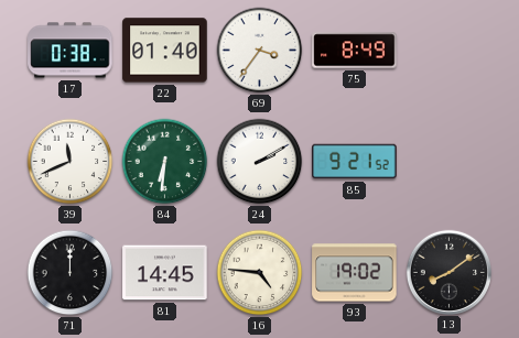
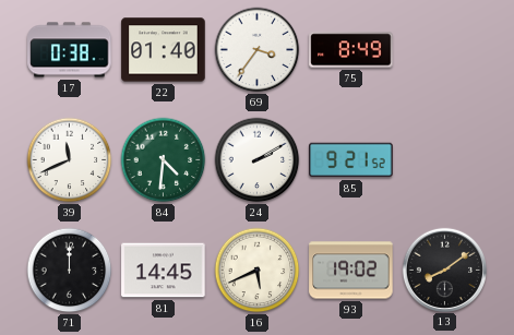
84: 6:31 -> 4:31 (164, 160)
16: 4:46 -> 5:41 (258, 271)
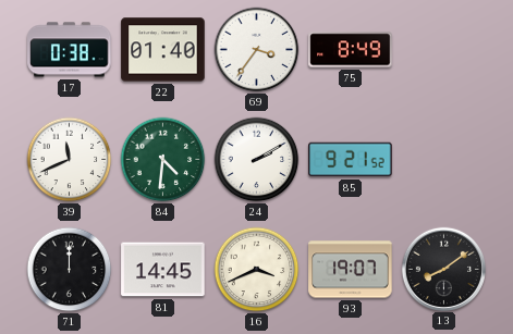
16: 5:41 -> 3:41 (257, 270)
93: 19:02 -> 19:07 (351, 270)
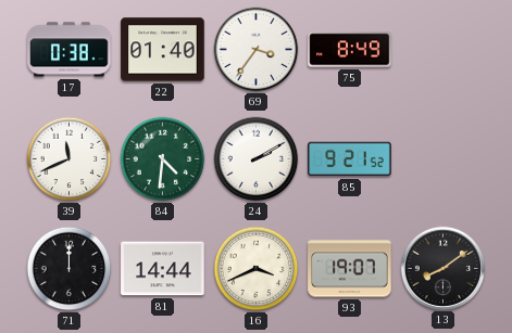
81: 14:45 -> 14:44 (163, 269)
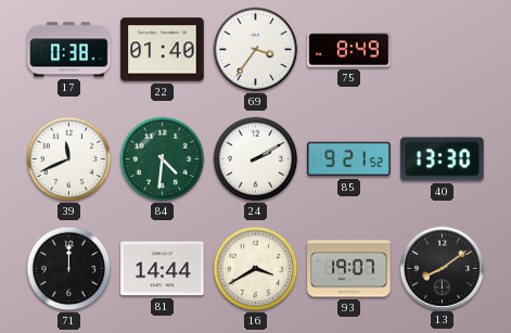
40: none -> 13:30 (443, 159)
16: 3:41 -> 3:40 (256, 269)
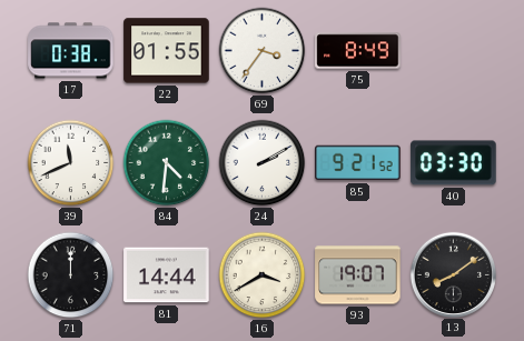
22: 01:40 -> 01:55 (167, 51)
40: 13:30 -> 03:30 (454, 163)
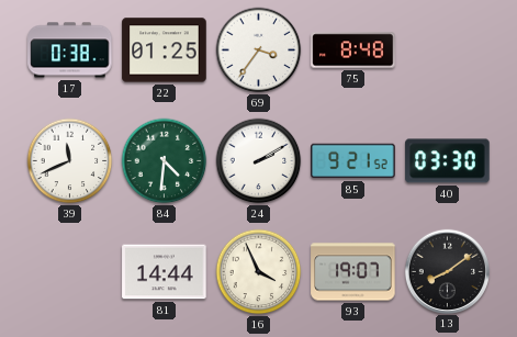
22: 01:55 -> 01:25 (165, 50)
75: 8:49 -> 8:48 (353, 50)
71: 12:00 -> none (71, 275)
16: 3:40 -> 3:56 (259, 272)
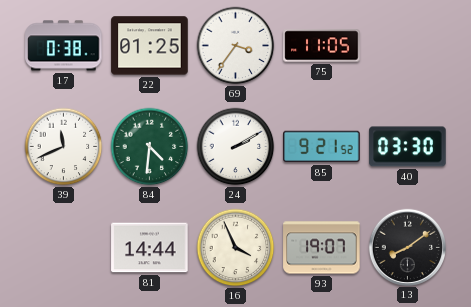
75: 8:48 -> 11:05 (322, 46)
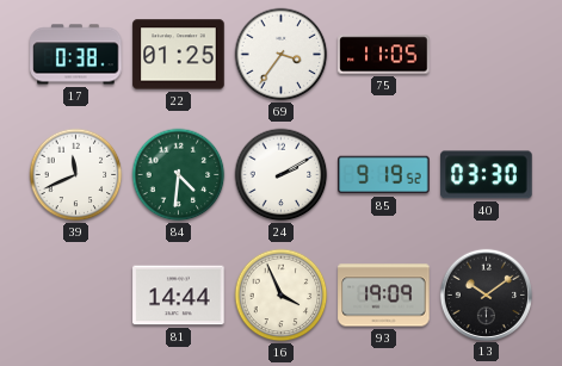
85: 9:21 -> 9:19 (384, 175)
93: 19:07 -> 19:09 (384, 296)
13: 8:09 -> 10:09 (486, 294)
